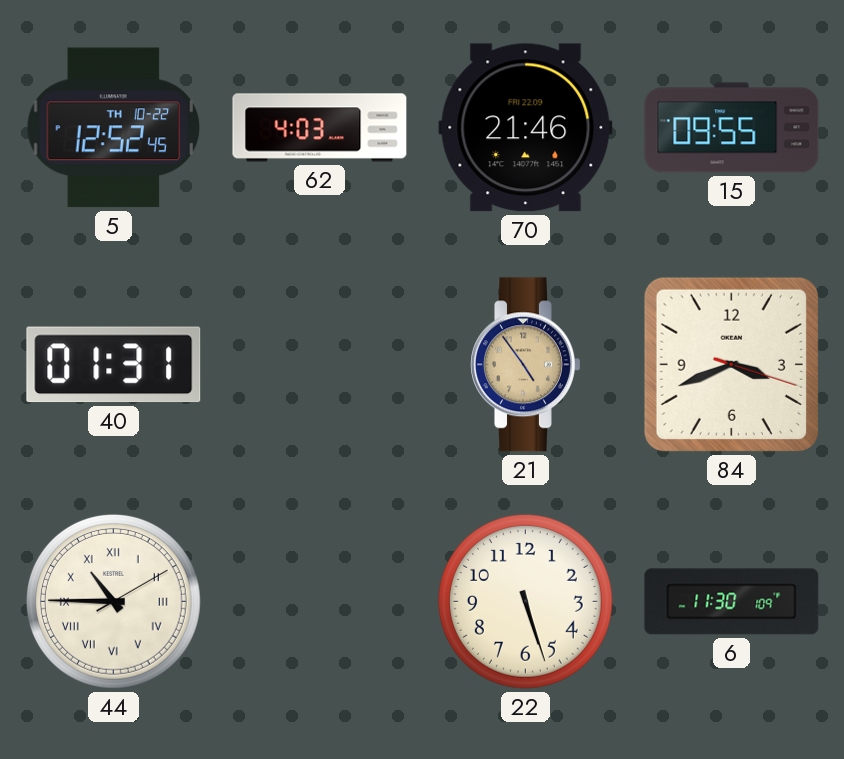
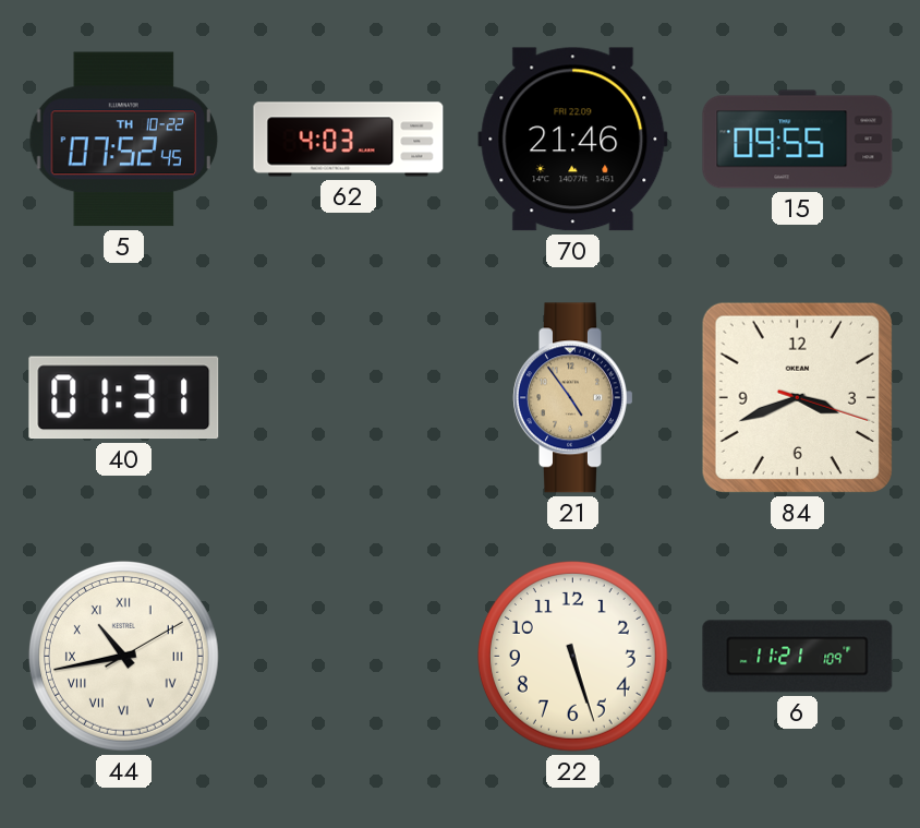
5: 12:52 -> 07:52 (124, 140)
44: 10:45 -> 10:43 (123, 656)
6: 11:30 -> 11:21 (798, 657)
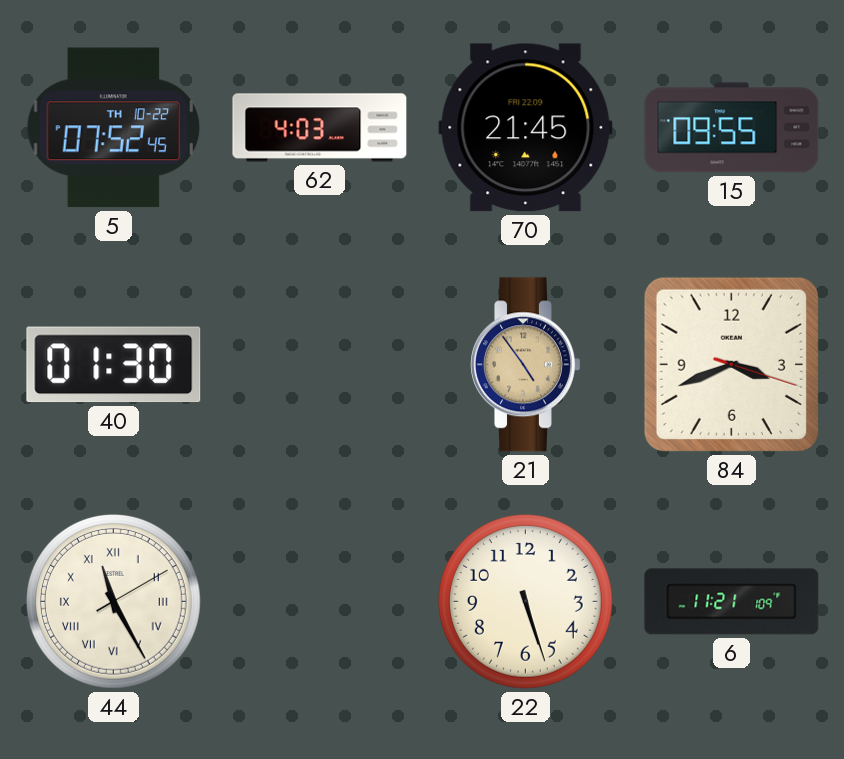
70: 21:46 -> 21:45 (526, 128)
40: 01:31 -> 01:30 (114, 365)
44: 10:43 -> 11:25 (113, 601)
